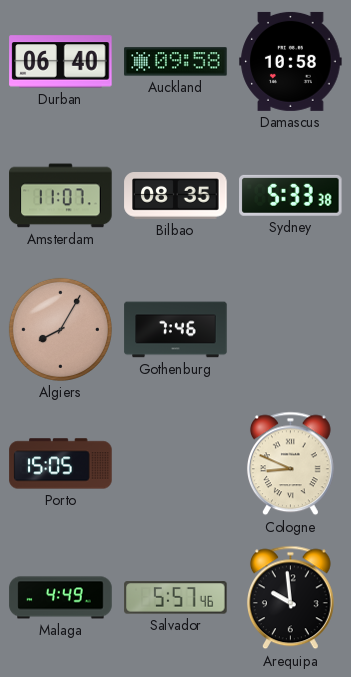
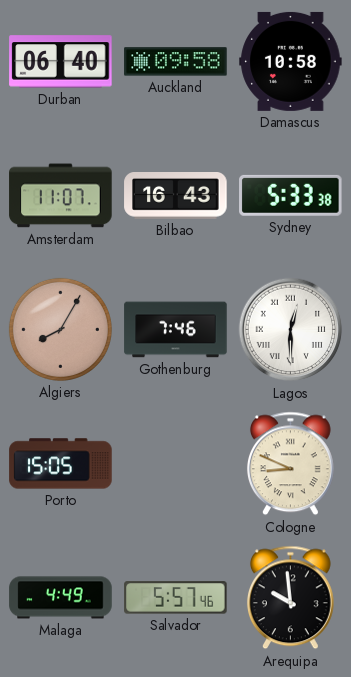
Bilbao: 08:35 -> 16:43 (176, 196)
Lagos: none -> 12:30 (291, 330)
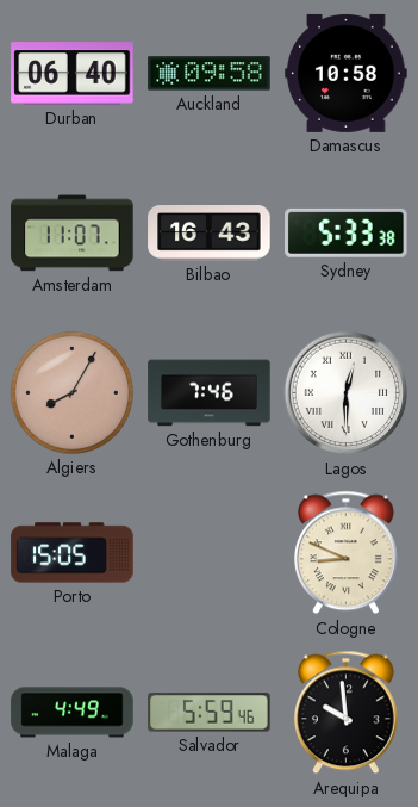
Salvador: 5:57 -> 5:59 (210, 713)
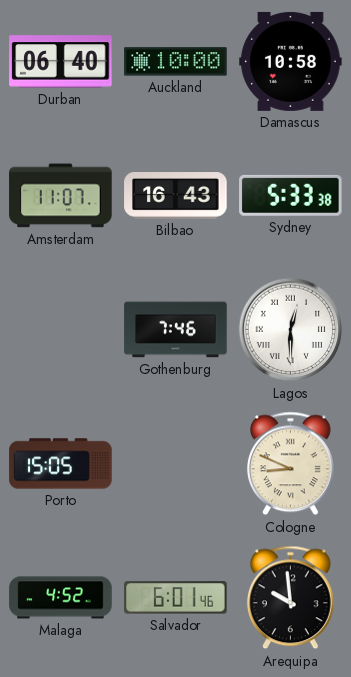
Auckland: 09:58 -> 10:00 (176, 62)
Algiers: 8:05 -> none (71, 392)
Malaga: 4:49 -> 4:52 (61, 598)
Salvador: 5:59 -> 6:01 (176, 598)
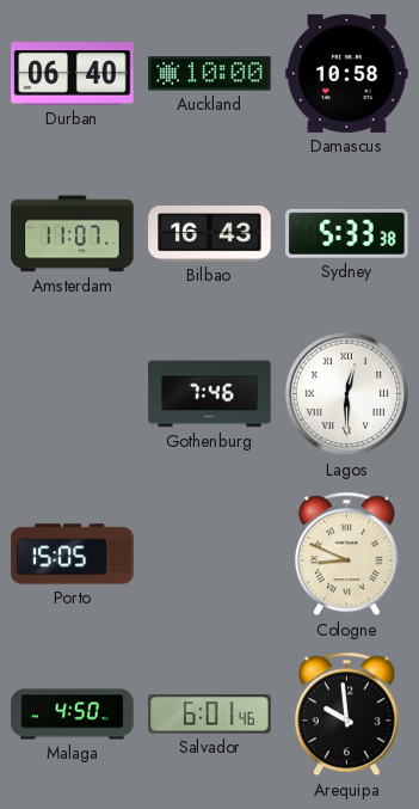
Malaga: 4:52 -> 4:50 (73, 715)
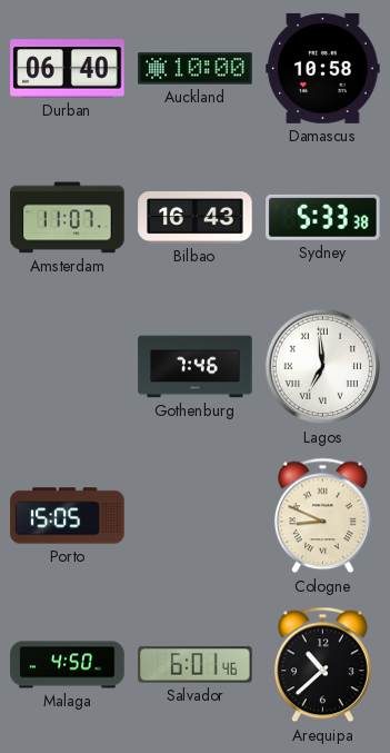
Lagos: 12:30 -> 6:59 (323, 367)
Arequipa: 9:59 -> 10:38 (322, 665)
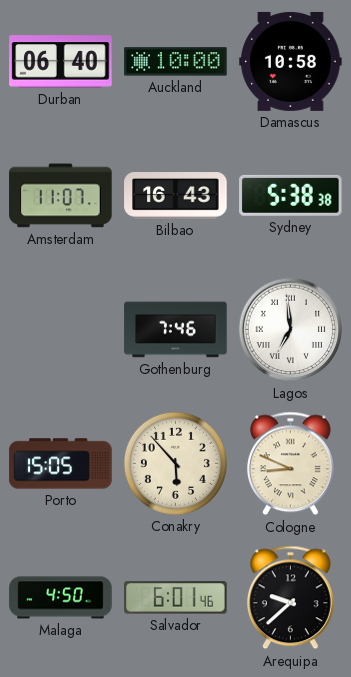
Sydney: 5:33 -> 5:38 (291, 195)
Conakry: none -> 5:53 (175, 463)
Arequipa: 10:38 -> 9:38 (290, 598)
